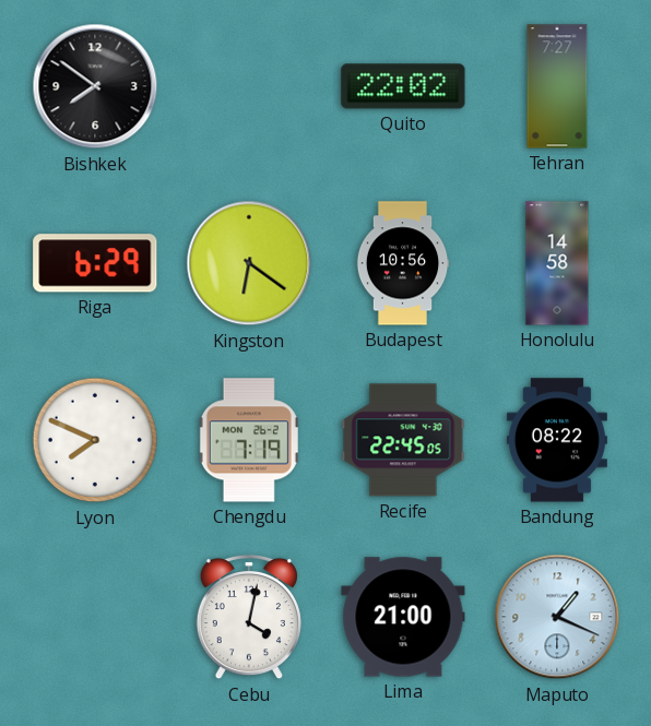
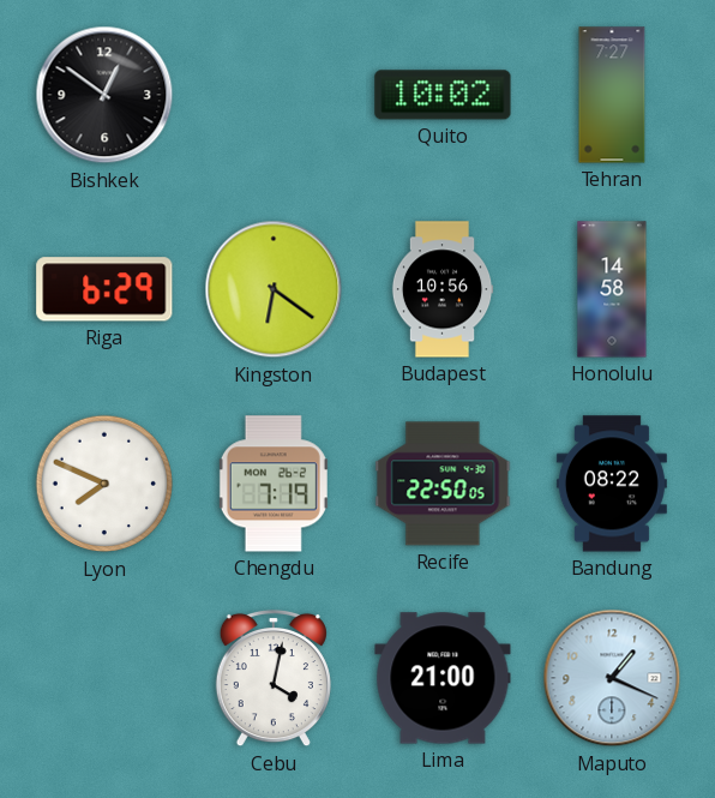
Bishkek: 7:51 -> 12:51 (104, 95)
Quito: 22:02 -> 10:02 (443, 95)
Recife: 22:45 -> 22:50 (443, 484)
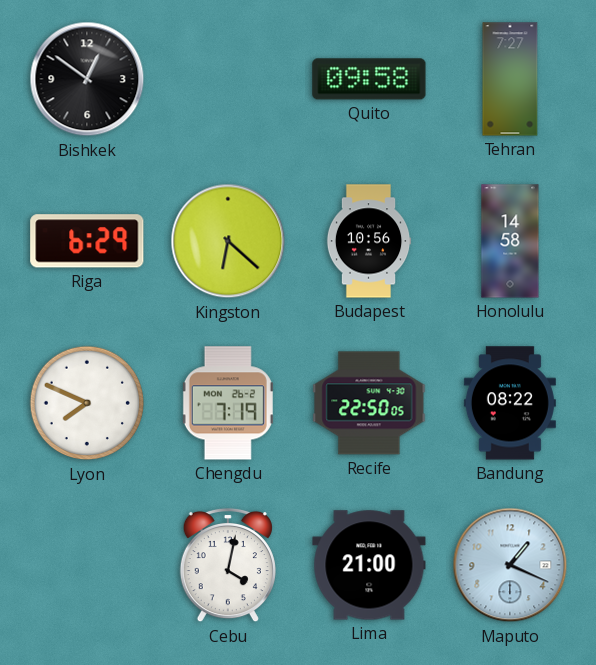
Quito: 10:02 -> 09:58 (369, 79)
Kingston: 6:21 -> 6:22 (228, 241)
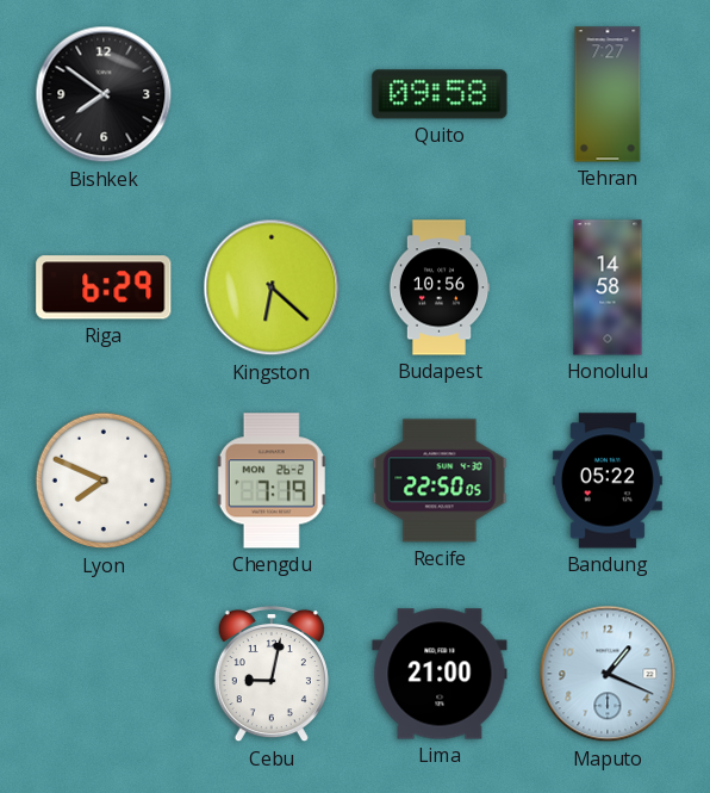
Bishkek: 12:51 -> 7:51 (104, 94)
Bandung: 08:22 -> 05:22 (608, 481)
Cebu: 4:02 -> 9:02 (272, 674)
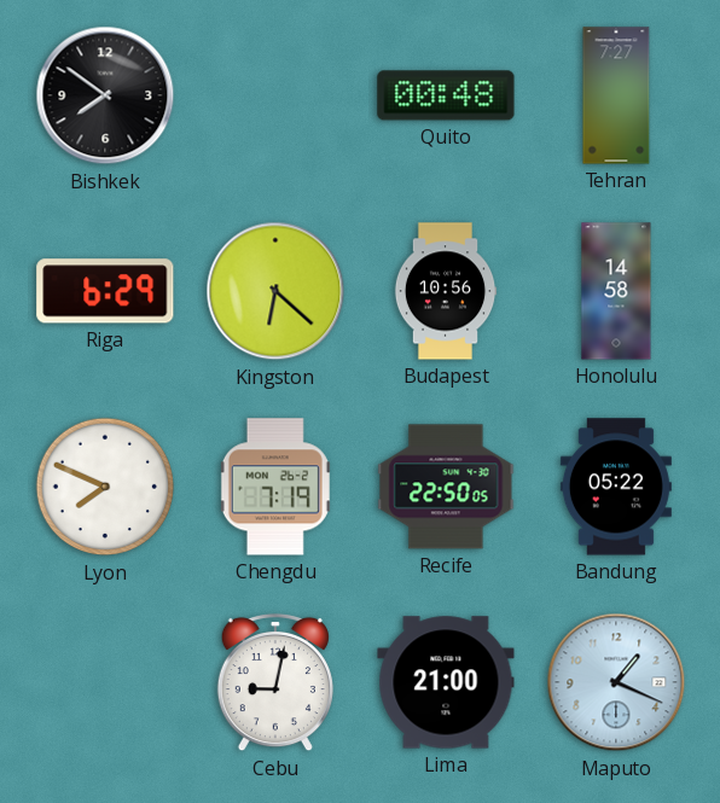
Quito: 09:58 -> 00:48 (446, 95)
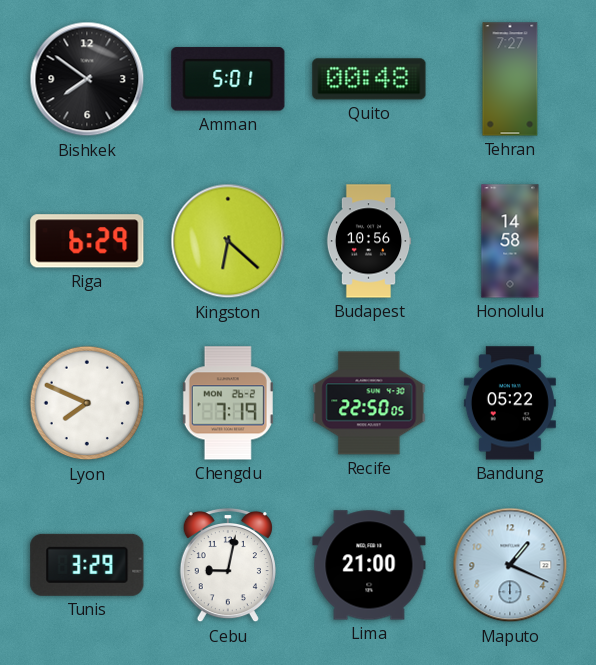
Amman: none -> 5:01 (228, 79)
Tunis: none -> 3:29 (87, 565)
